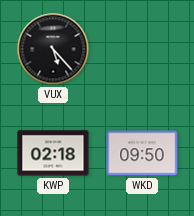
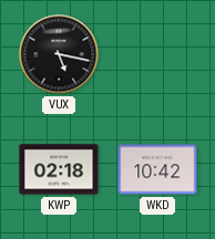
VUX: 5:23 -> 5:17 (59, 54)
WKD: 09:50 -> 10:42 (157, 169)
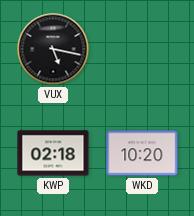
WKD: 10:42 -> 10:20 (142, 153)
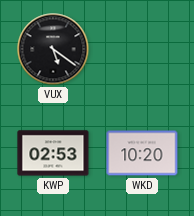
VUX: 5:17 -> 5:21 (53, 49)
KWP: 02:18 -> 02:53 (53, 153)
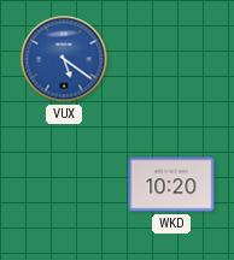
VUX dial: black -> blue (64, 59)
KWP: 02:53 -> none (53, 153)
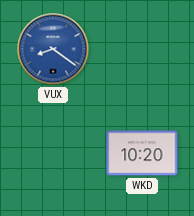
VUX: 5:21 -> 8:21 (53, 49)
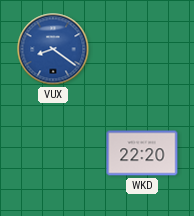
WKD: 10:20 -> 22:20 (142, 153)
